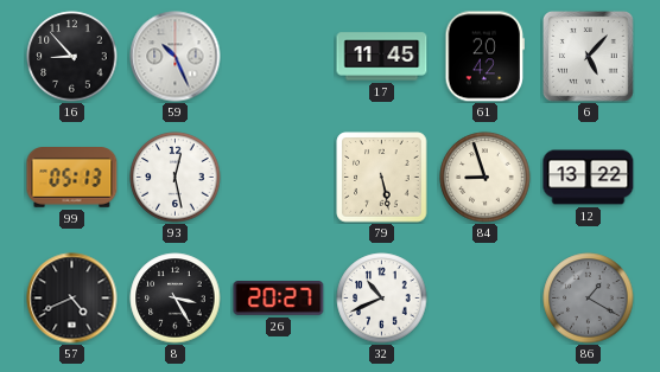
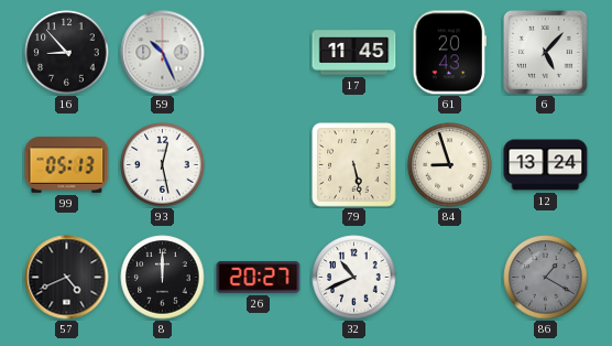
61: 20:42 -> 20:43 (449, 53)
12: 13:22 -> 13:24 (546, 165)
8: 3:25 -> 12:00 (163, 278)
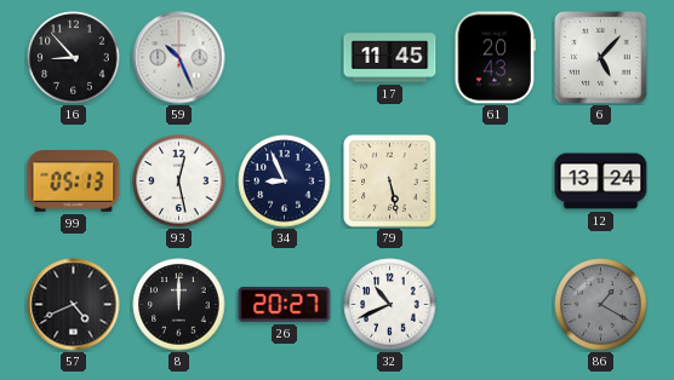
34: none -> 8:56 (285, 182)
84: 8:57 -> none (450, 165)
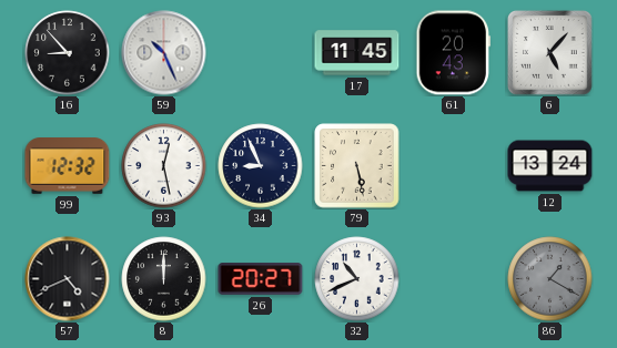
99: 05:13 -> 12:32 (68, 166)
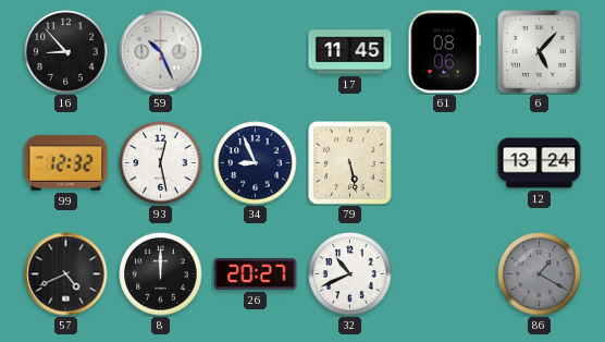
61: 20:43 -> 08:06 (444, 52)
